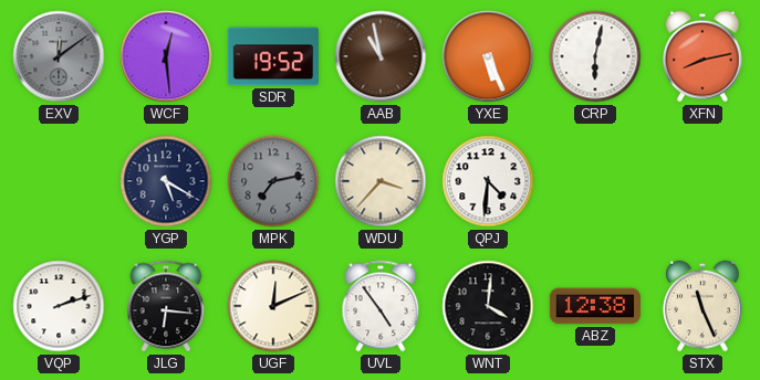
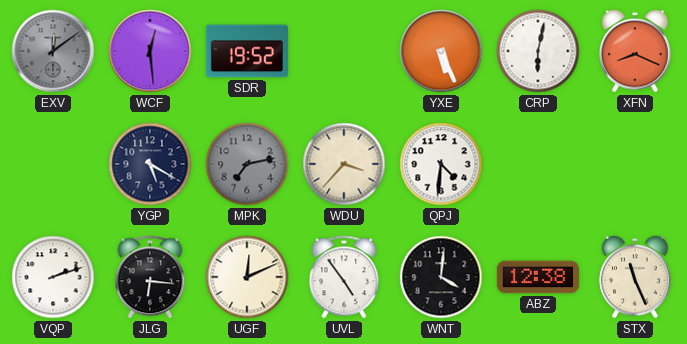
AAB: 10:58 -> none (381, 56)
XFN: 8:13 -> 8:19 (635, 51)
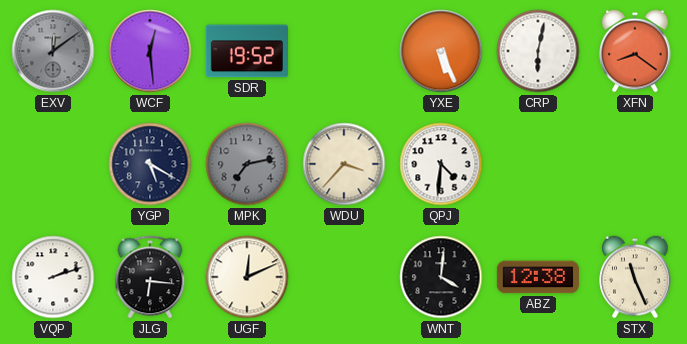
XFN: 8:19 -> 8:21 (635, 51)
UVL: 4:54 -> none (344, 277)
